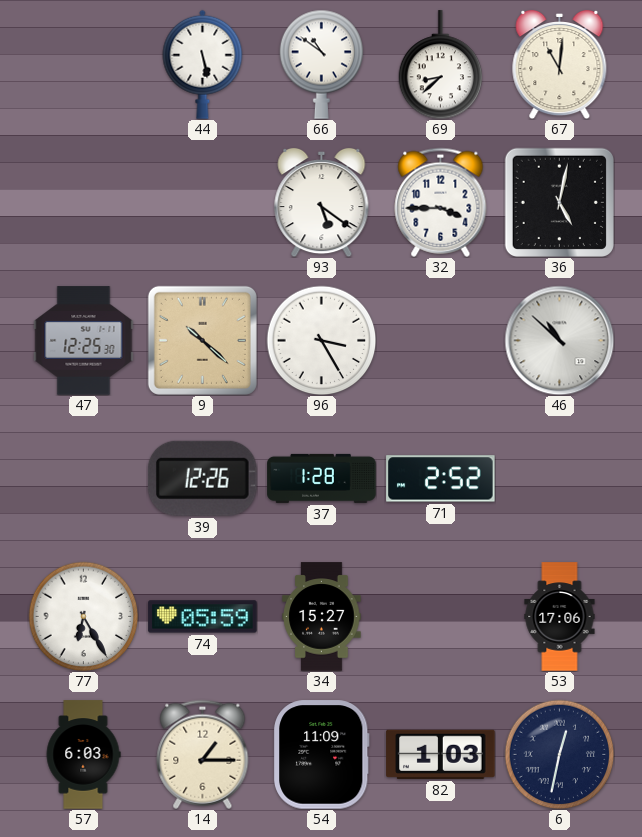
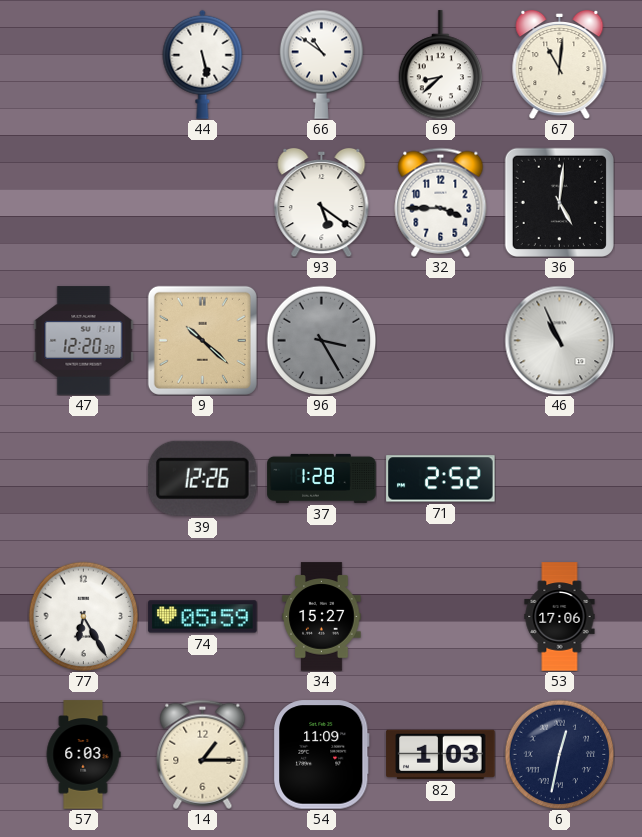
36: 5:02 -> 5:01 (559, 202)
47: 12:25 -> 12:20 (84, 341)
96 dial: white -> grey (321, 340)
46: 10:52 -> 10:56 (559, 340)
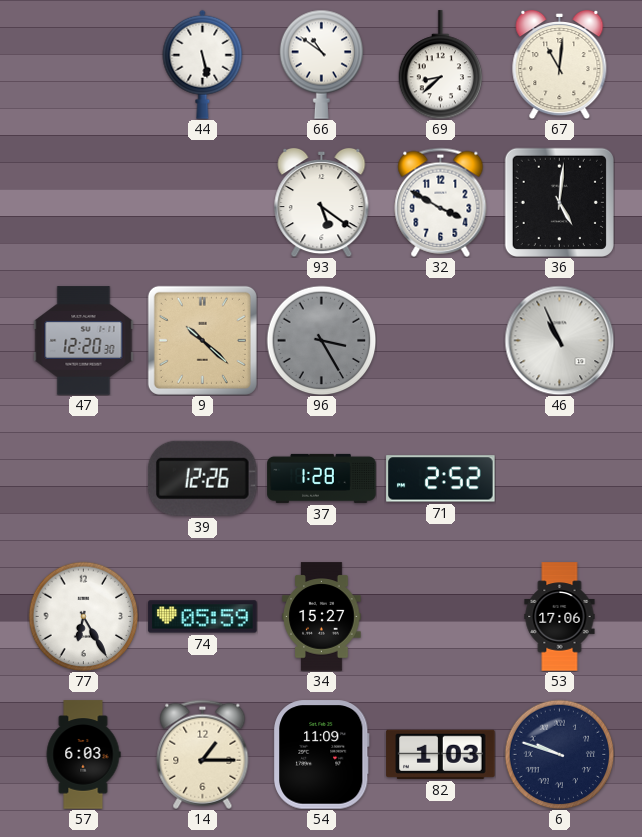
32: 3:45 -> 3:50 (441, 202)
6: 12:32 -> 9:48 (559, 754)
